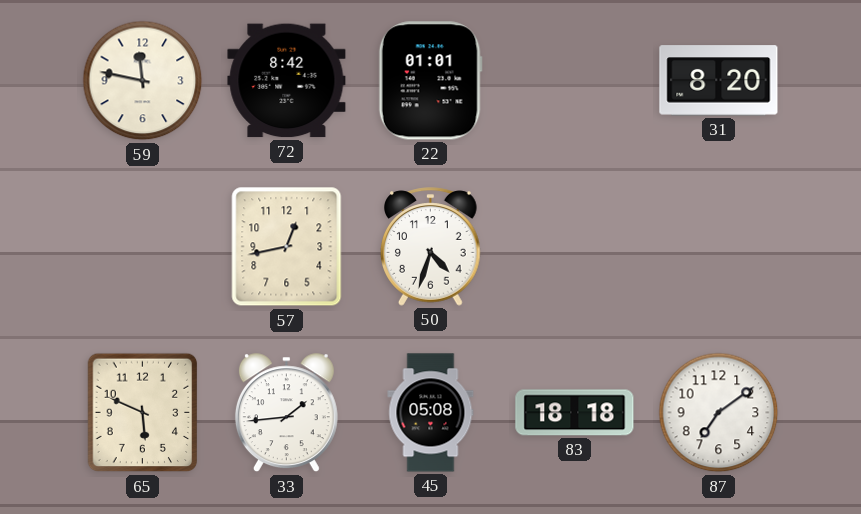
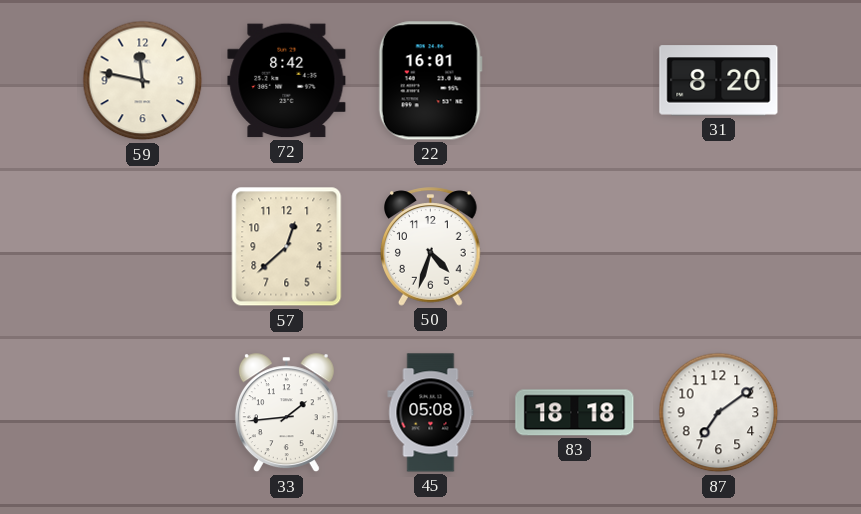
22: 01:01 -> 16:01 (430, 81)
57: 12:43 -> 12:38 (287, 247)
65: 5:49 -> none (143, 413)
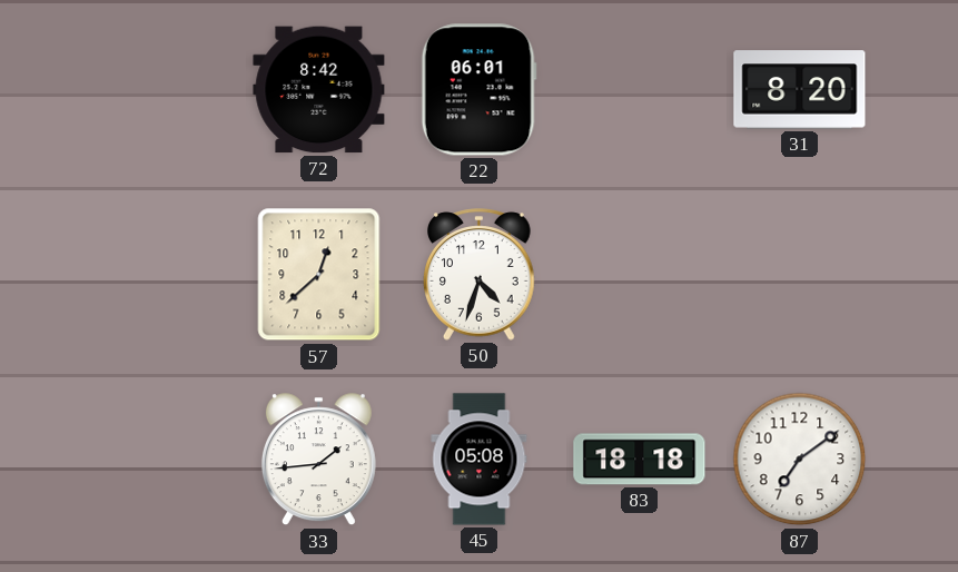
59: 11:47 -> none (143, 81)
22: 16:01 -> 06:01 (478, 90)
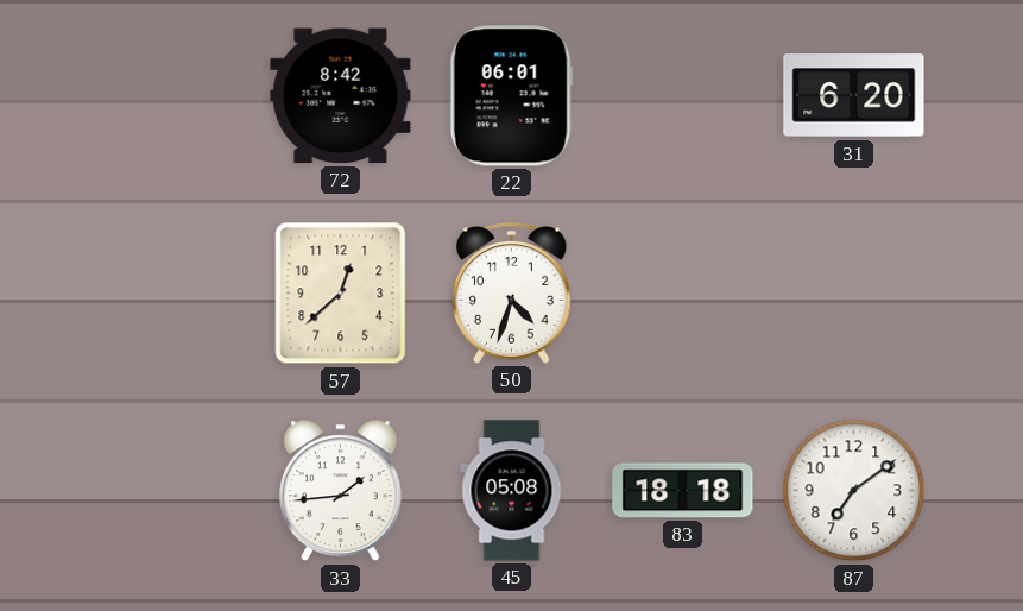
31: 8:20 -> 6:20 (854, 96)
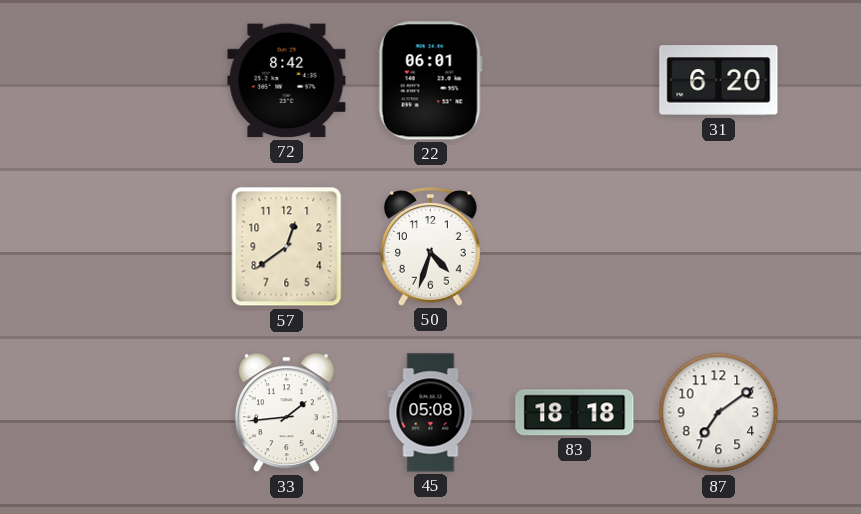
57: 12:38 -> 12:39 (287, 247)
